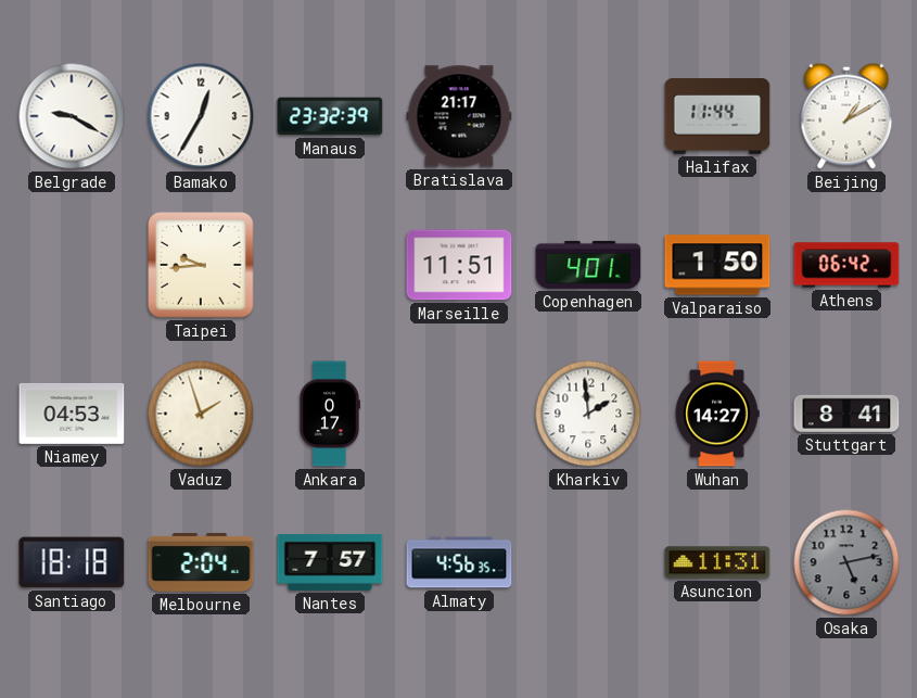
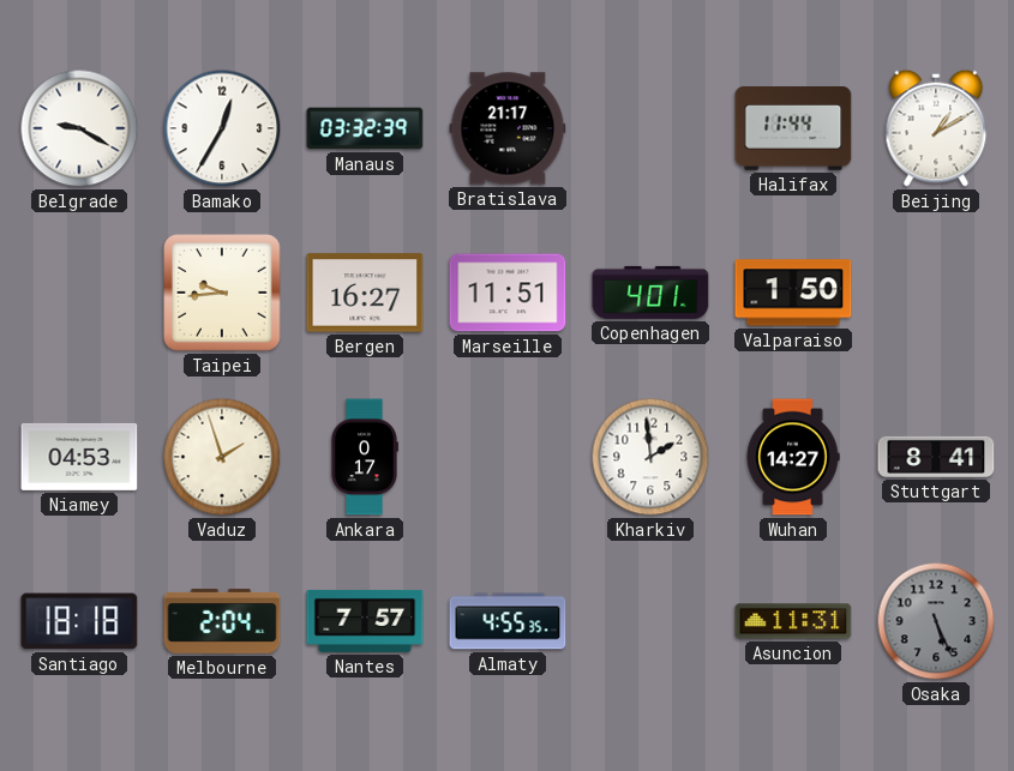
Manaus: 23:32 -> 03:32 (365, 128)
Bergen: none -> 16:27 (365, 293)
Athens: 06:42 -> none (846, 265)
Almaty: 4:56 -> 4:55 (508, 621)
Osaka: 5:13 -> 5:26 (936, 621)
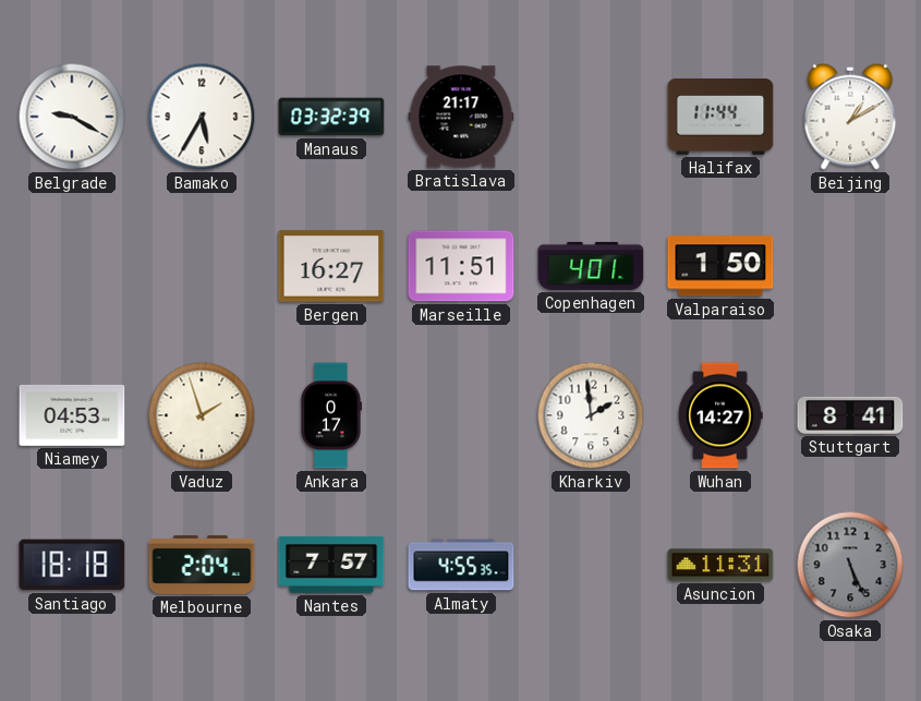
Bamako: 12:35 -> 5:35 (202, 117)
Taipei: 9:44 -> none (222, 293)
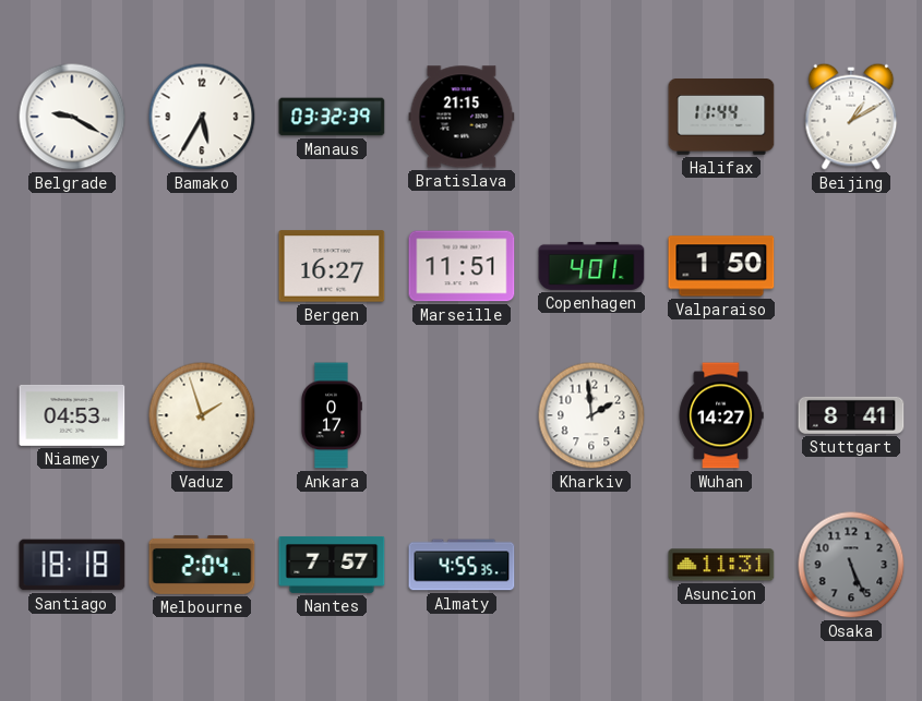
Bratislava: 21:17 -> 21:15 (462, 117)
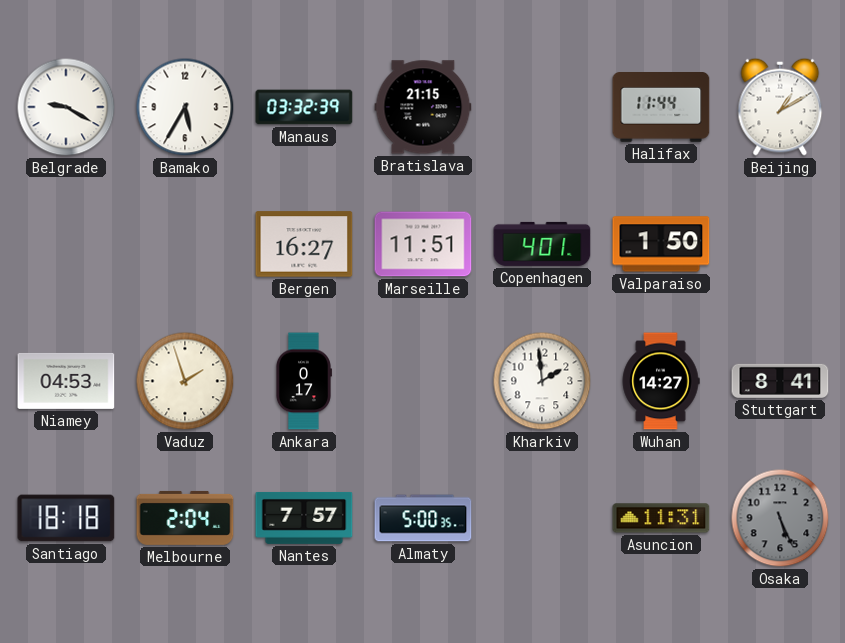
Almaty: 4:55 -> 5:00 (423, 518)
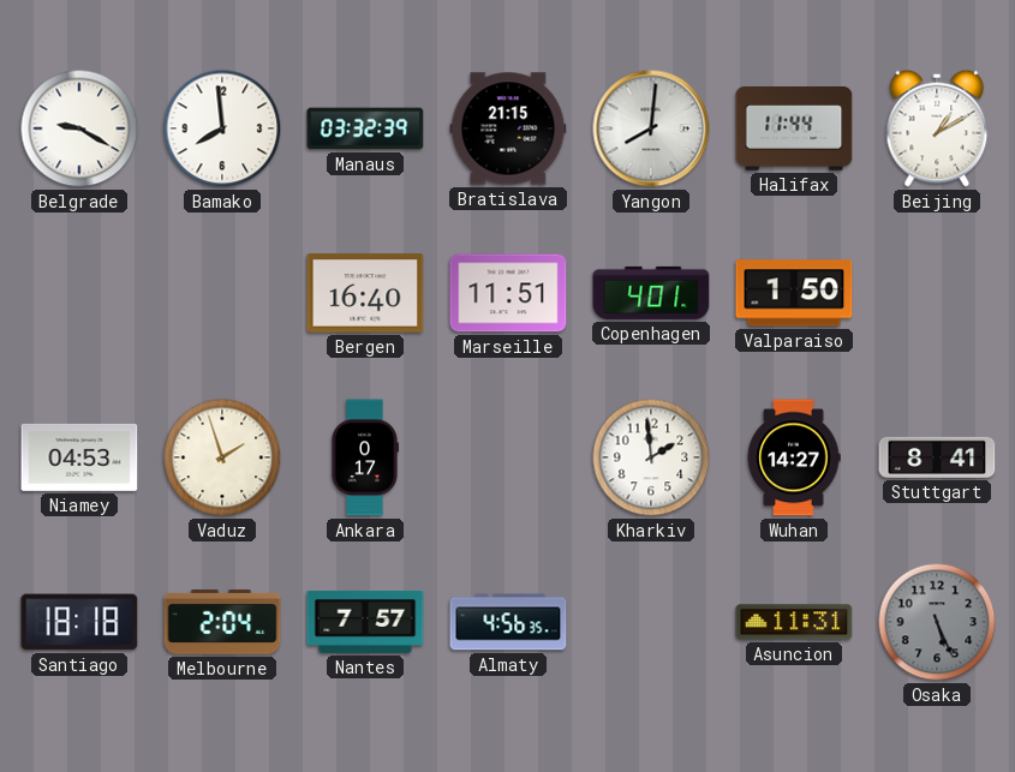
Bamako: 5:35 -> 7:59 (222, 128)
Yangon: none -> 8:01 (651, 128)
Bergen: 16:27 -> 16:40 (365, 293)
Almaty: 5:00 -> 4:56 (508, 622)
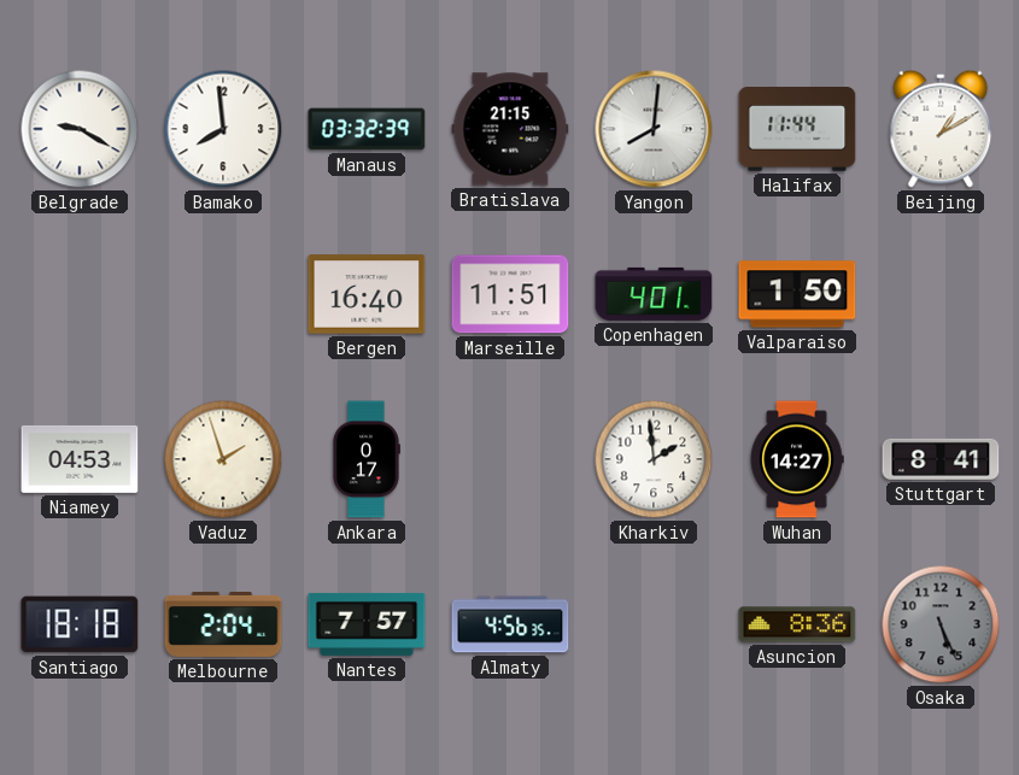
Asuncion: 11:31 -> 8:36 (797, 624)
